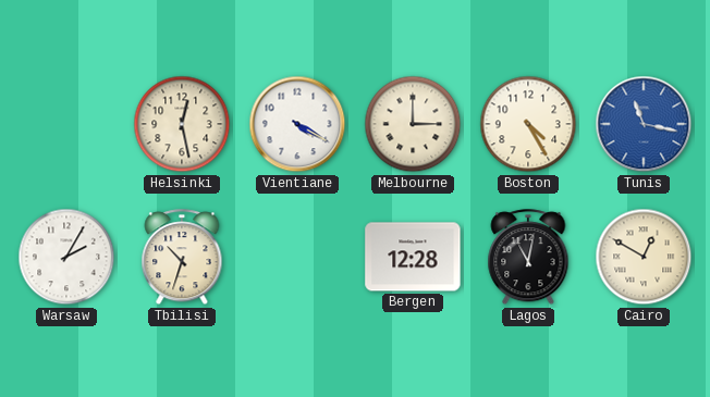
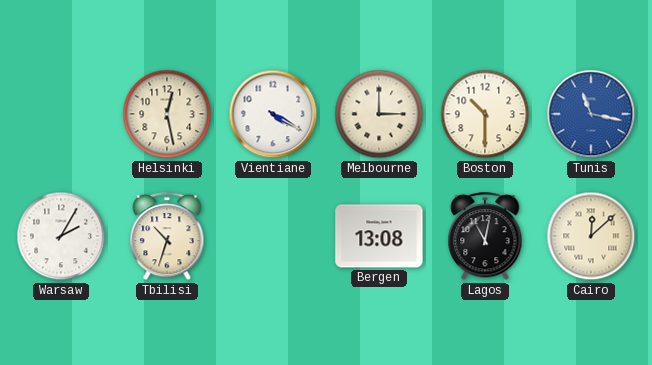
Boston: 4:25 -> 10:30 (485, 114)
Bergen: 12:28 -> 13:08 (379, 236)
Cairo: 12:50 -> 12:08 (591, 236)
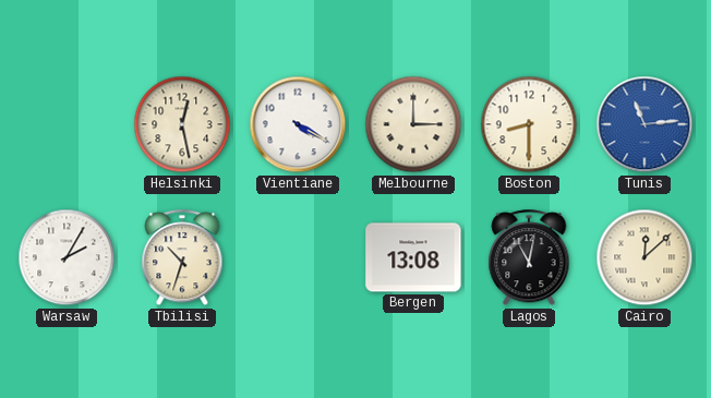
Boston: 10:30 -> 8:30 (529, 124)
Tunis: 11:17 -> 11:14 (644, 124)
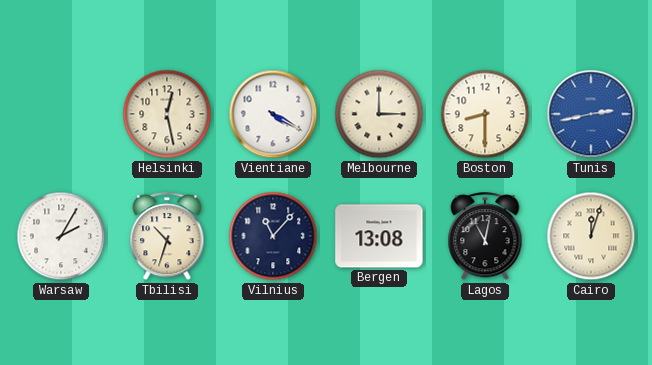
Tunis: 11:14 -> 2:43 (591, 114)
Vilnius: none -> 11:07 (273, 236)
Cairo: 12:08 -> 12:03 (591, 236)
